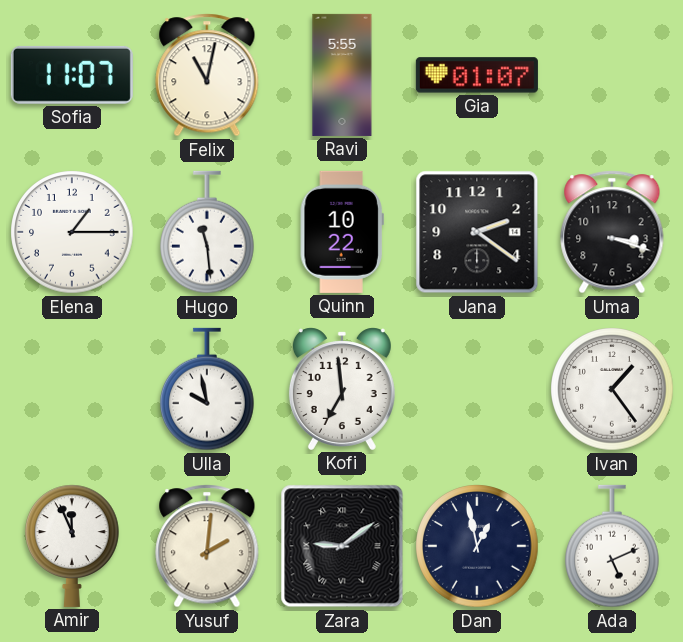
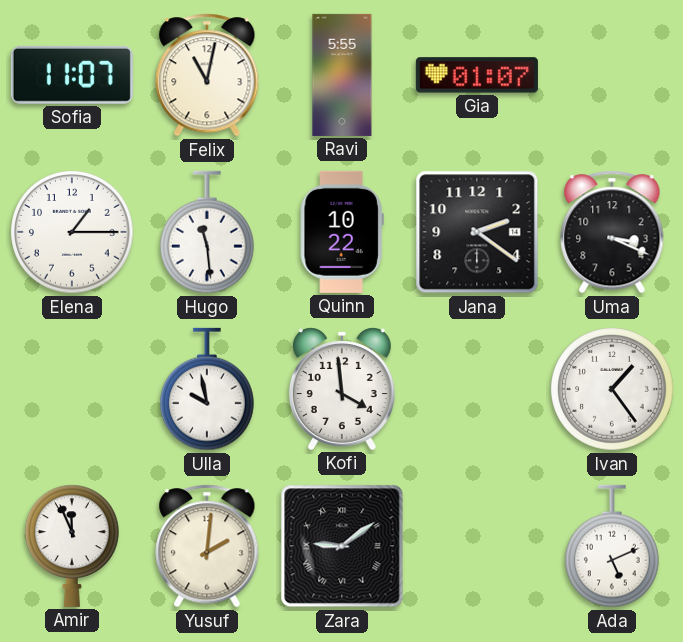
Uma: 3:18 -> 3:19 (612, 232)
Kofi: 6:59 -> 3:59 (342, 389)
Dan: 12:58 -> none (477, 546)
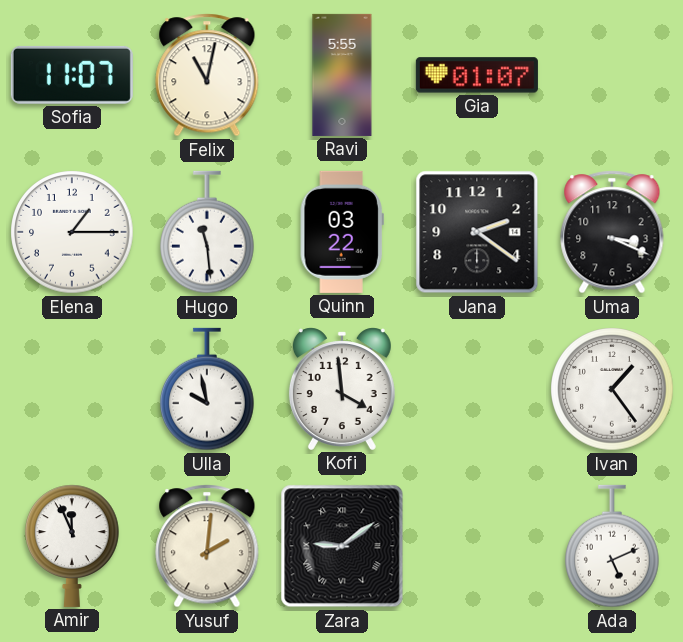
Quinn: 10:22 -> 03:22 (342, 232)
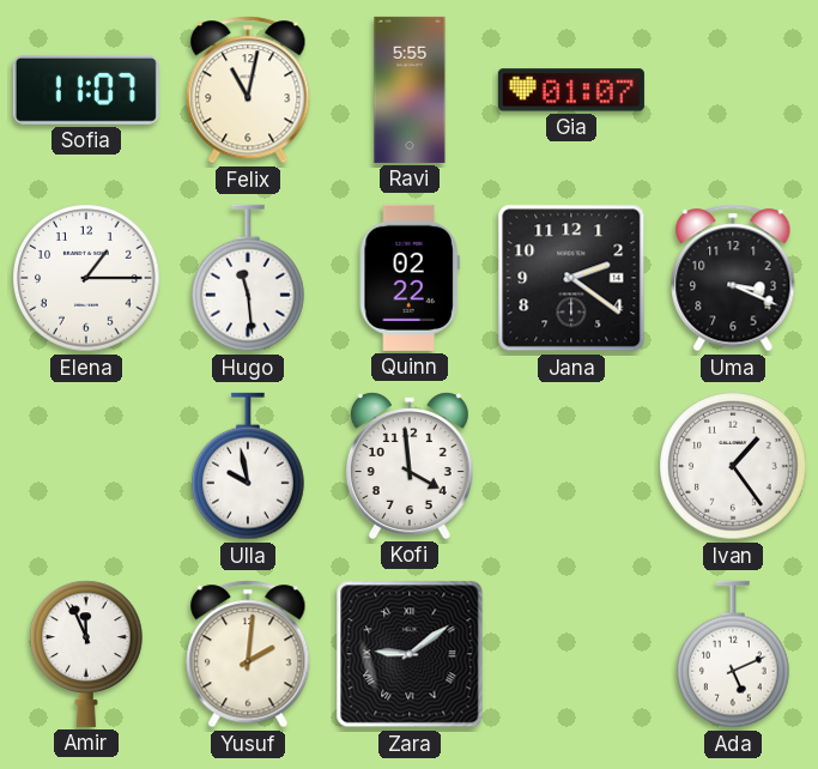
Quinn: 03:22 -> 02:22 (410, 278)
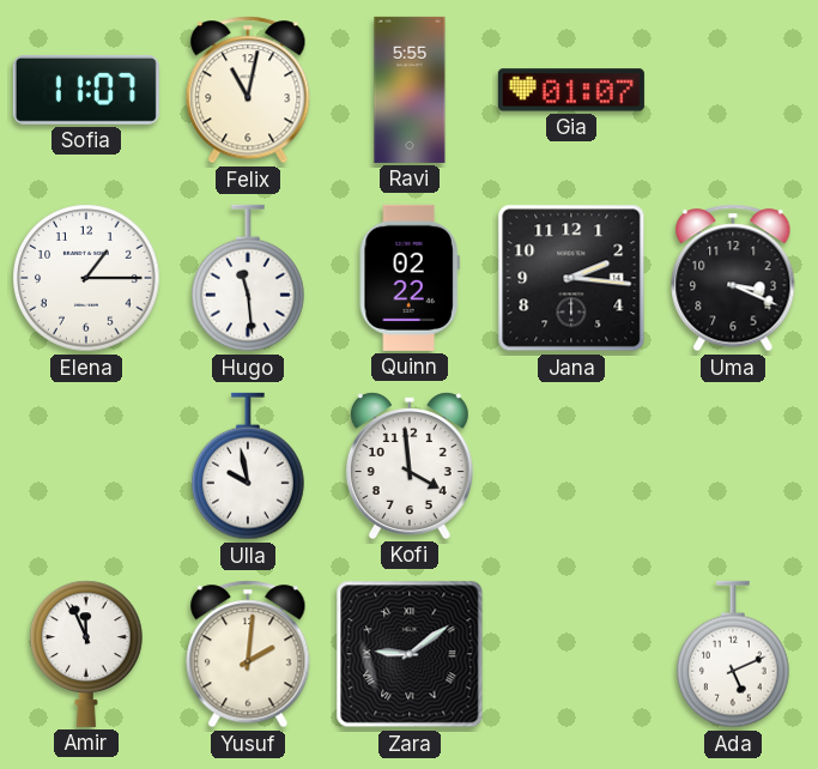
Jana: 2:21 -> 2:16 (571, 278)
Ivan: 1:24 -> none (733, 466)
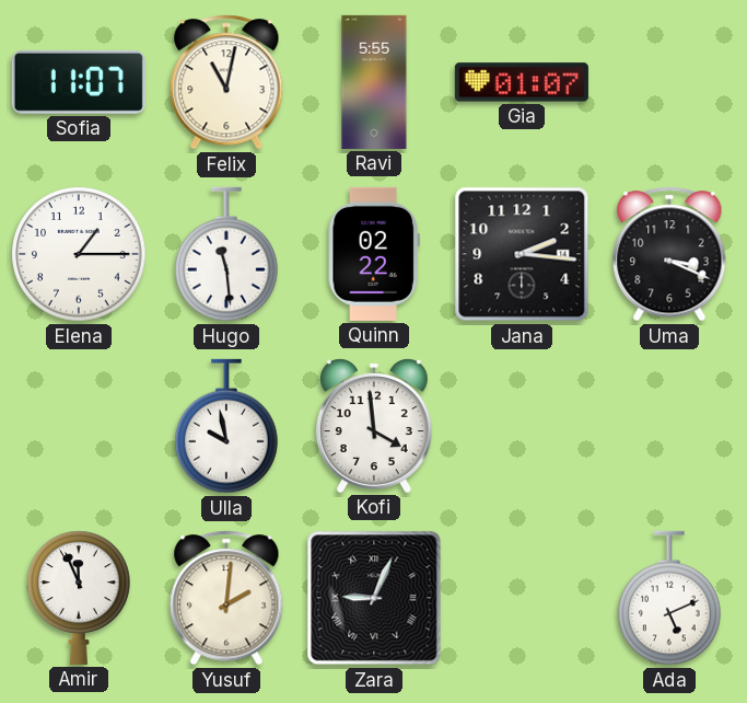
Zara: 9:09 -> 9:04 (374, 598)
